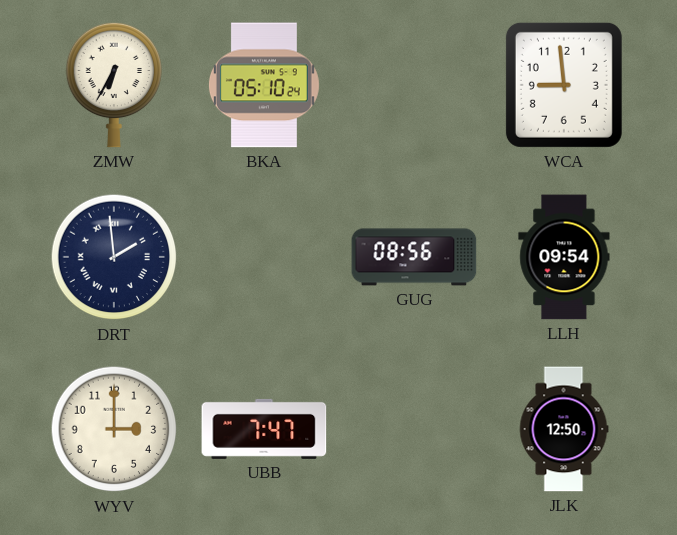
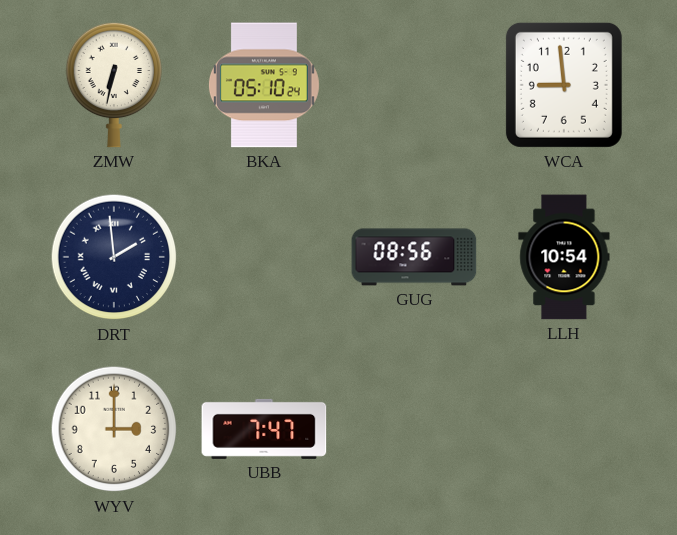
ZMW: 6:35 -> 6:32 (113, 85)
LLH: 09:54 -> 10:54 (564, 257)
JLK: 12:50 -> none (564, 429)
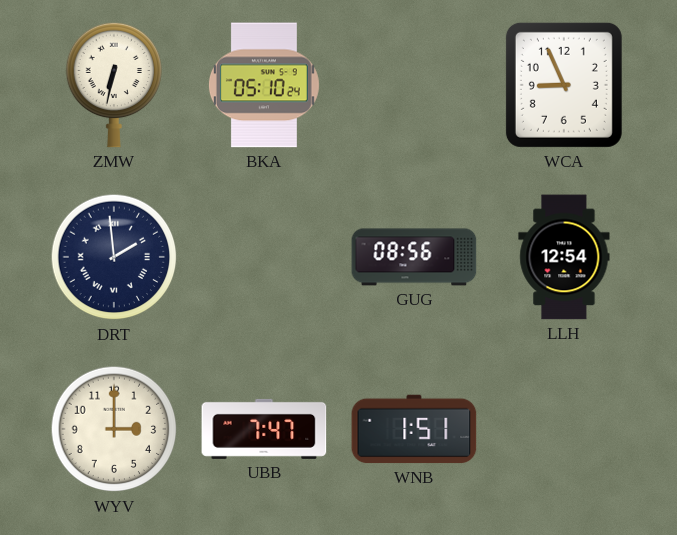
WCA: 8:59 -> 8:56 (564, 85)
LLH: 10:54 -> 12:54 (564, 257)
WNB: none -> 1:51 (414, 429)
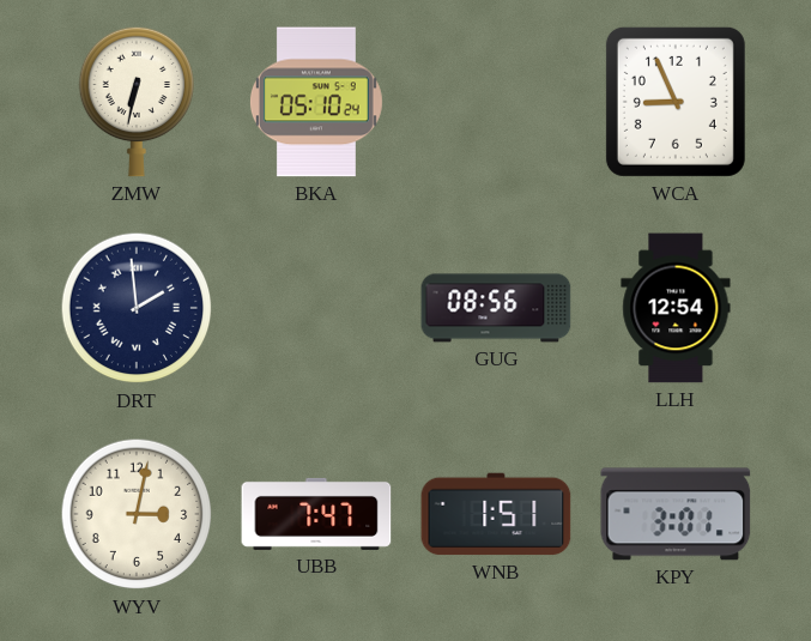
WYV: 3:00 -> 3:02 (137, 514)
KPY: none -> 3:01 (676, 514)
